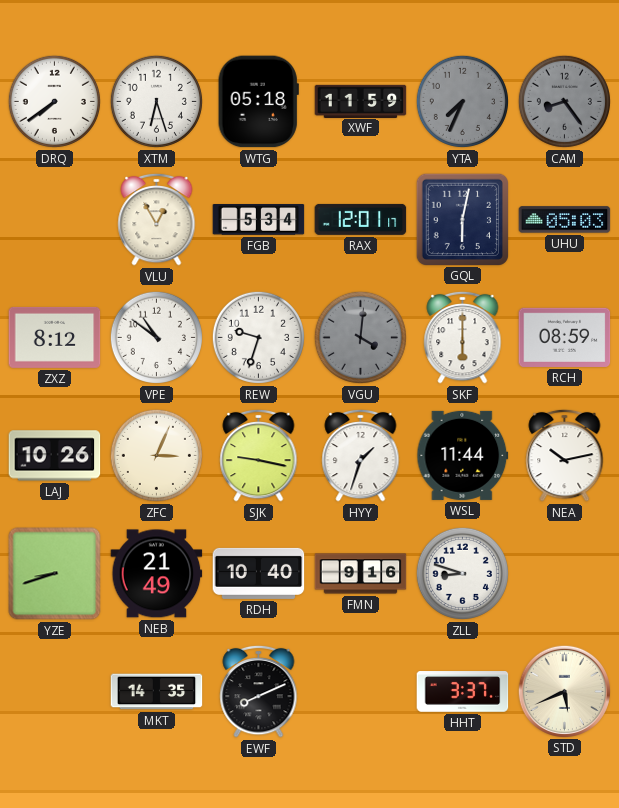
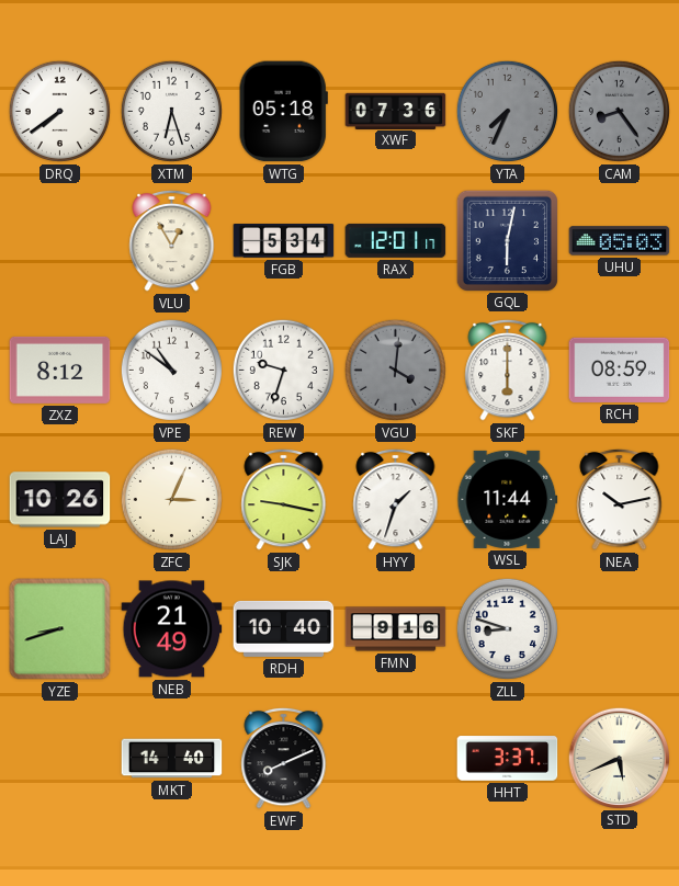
XWF: 11:59 -> 07:36 (396, 111)
MKT: 14:35 -> 14:40 (172, 759)
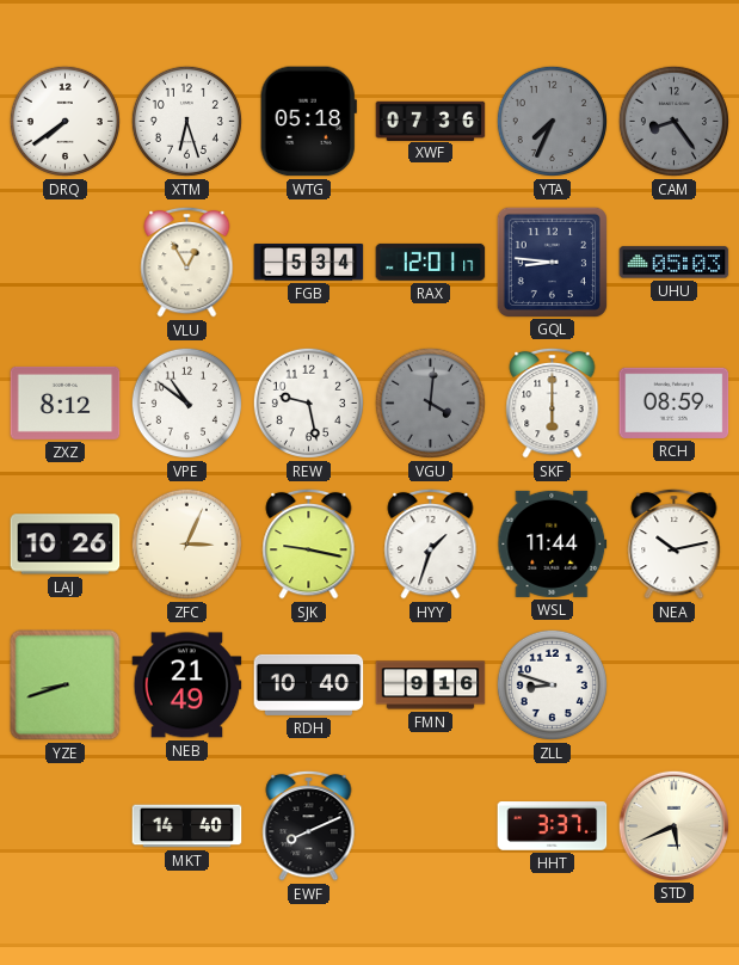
GQL: 6:02 -> 8:46 (552, 262)
REW: 9:33 -> 9:28 (308, 402)
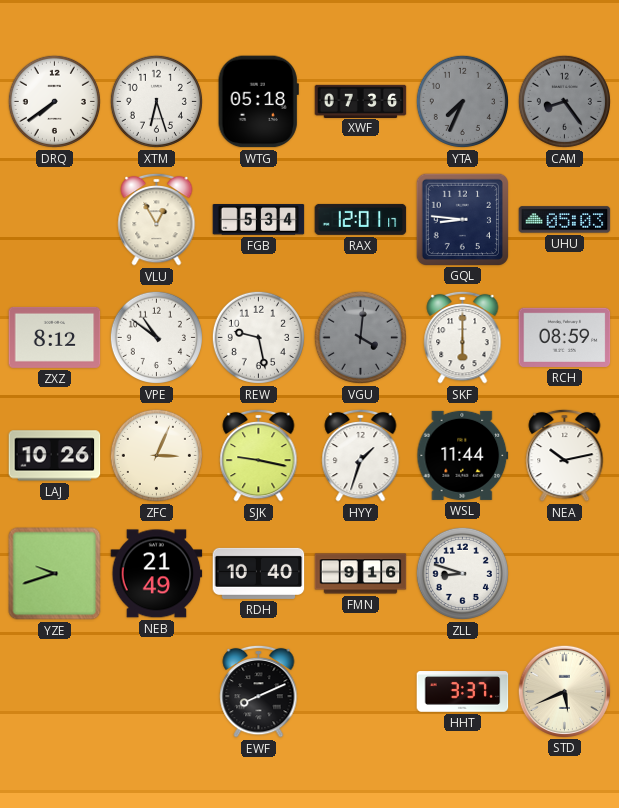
YZE: 8:42 -> 9:42 (55, 574)
MKT: 14:40 -> none (187, 826)
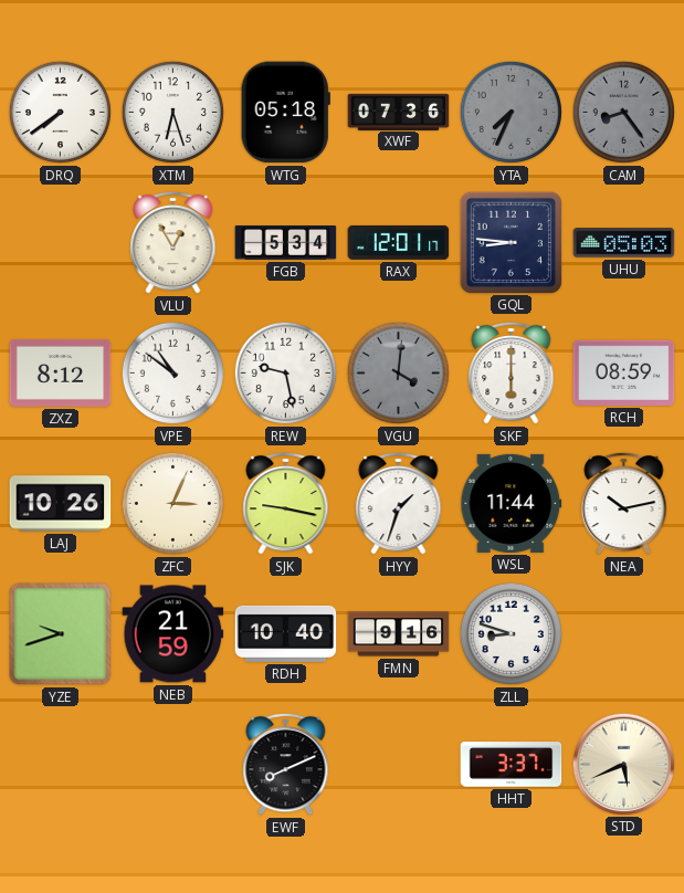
NEB: 21:49 -> 21:59 (173, 634)
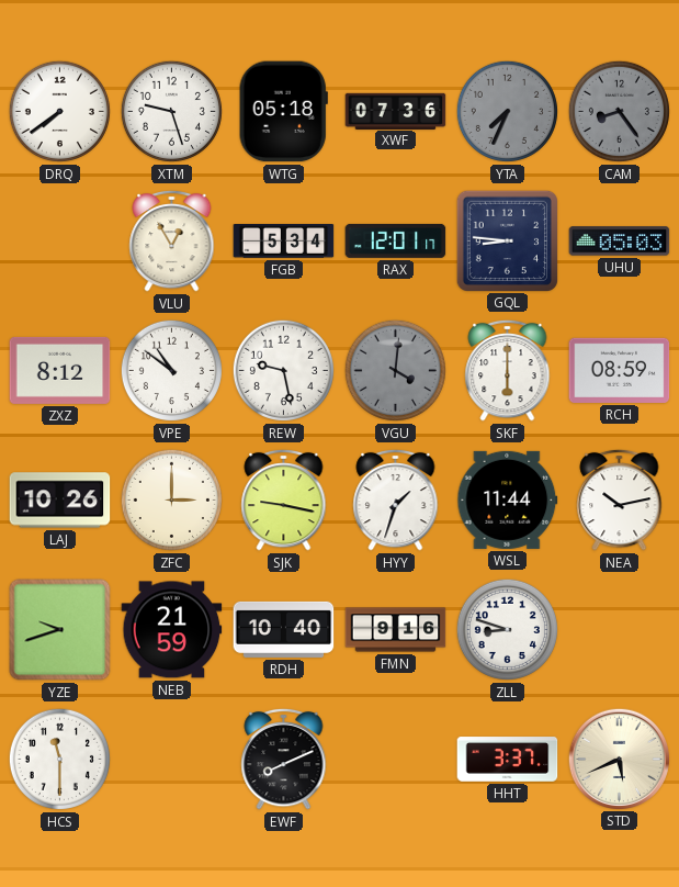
XTM: 6:27 -> 9:27 (171, 111)
ZFC: 3:04 -> 3:00 (171, 499)
HCS: none -> 11:30 (59, 759)
